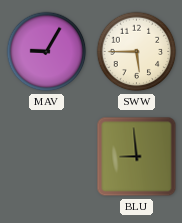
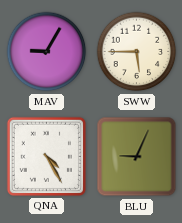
QNA: none -> 4:25 (46, 156)
BLU: 8:59 -> 9:04 (137, 157)
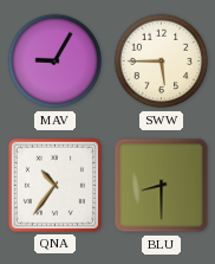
QNA: 4:25 -> 10:36 (54, 185)
BLU: 9:04 -> 8:30 (162, 186)
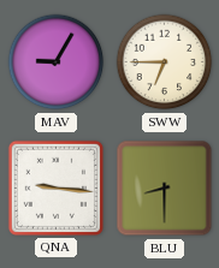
SWW: 5:45 -> 6:45 (165, 62)
QNA: 10:36 -> 9:16 (55, 187)
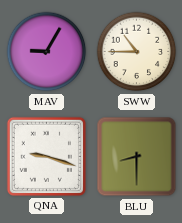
SWW: 6:45 -> 10:45 (137, 52)
QNA: 9:16 -> 9:18 (46, 156)
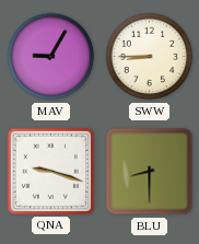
SWW: 10:45 -> 8:45 (150, 57)
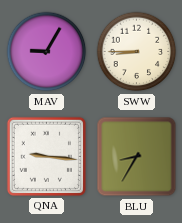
QNA: 9:18 -> 9:16 (46, 156)
BLU: 8:30 -> 8:35 (137, 157)
